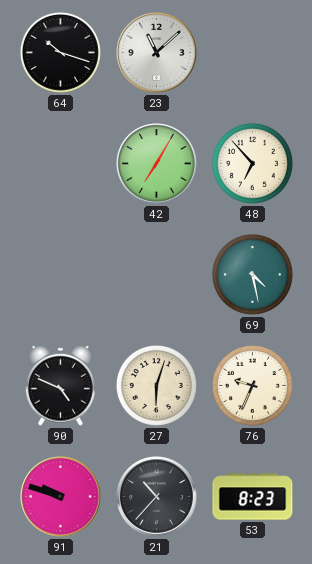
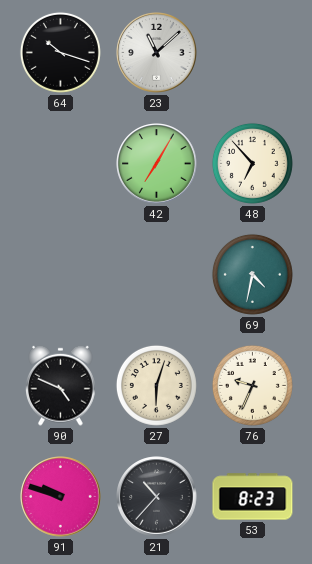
69: 4:28 -> 4:32 (252, 274)
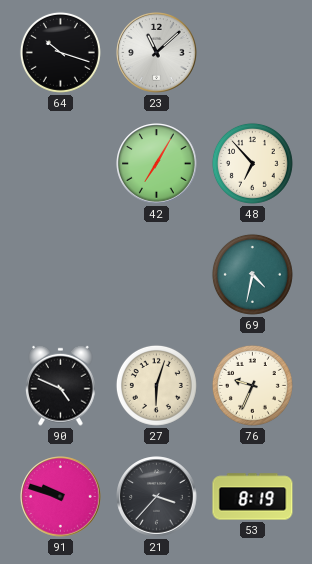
21: 10:37 -> 3:37 (157, 497)
53: 8:23 -> 8:19 (253, 497)
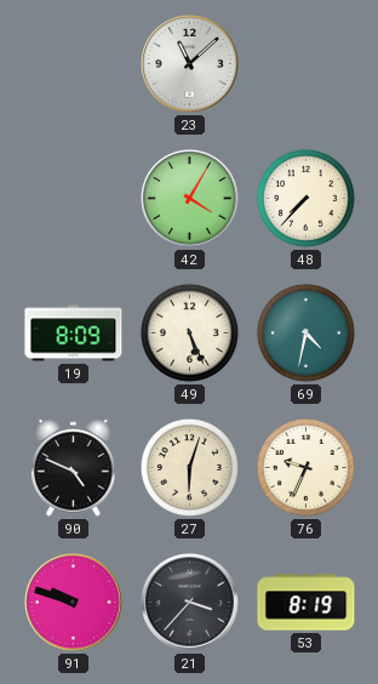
64: 10:18 -> none (60, 52)
42: 7:05 -> 4:05 (190, 199)
48: 6:53 -> 7:37 (305, 198)
19: none -> 8:09 (74, 334)
49: none -> 5:26 (189, 332)
